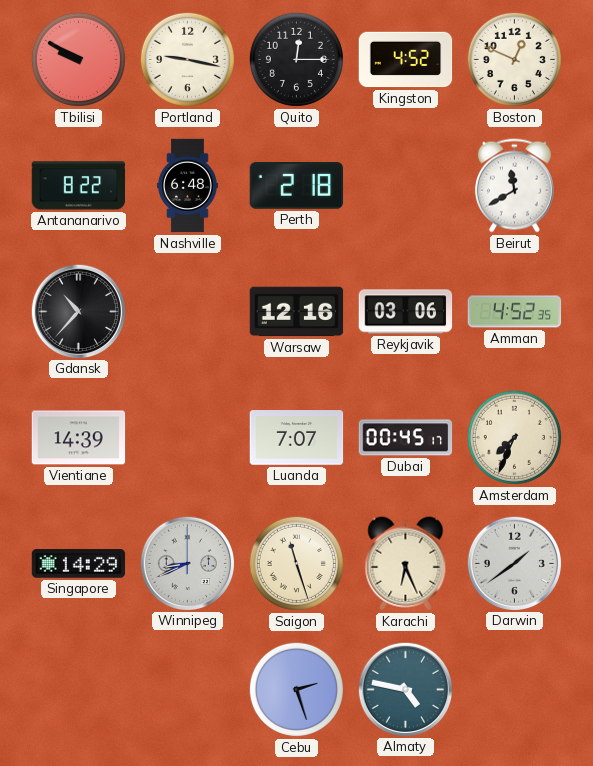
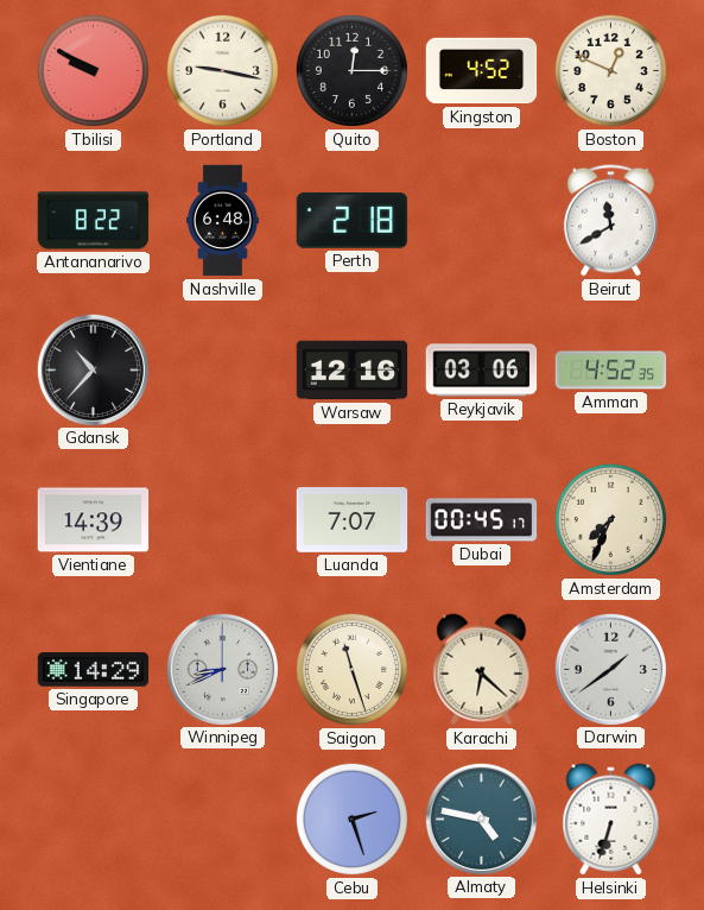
Karachi: 6:26 -> 6:22 (482, 670)
Helsinki: none -> 6:33 (611, 820)
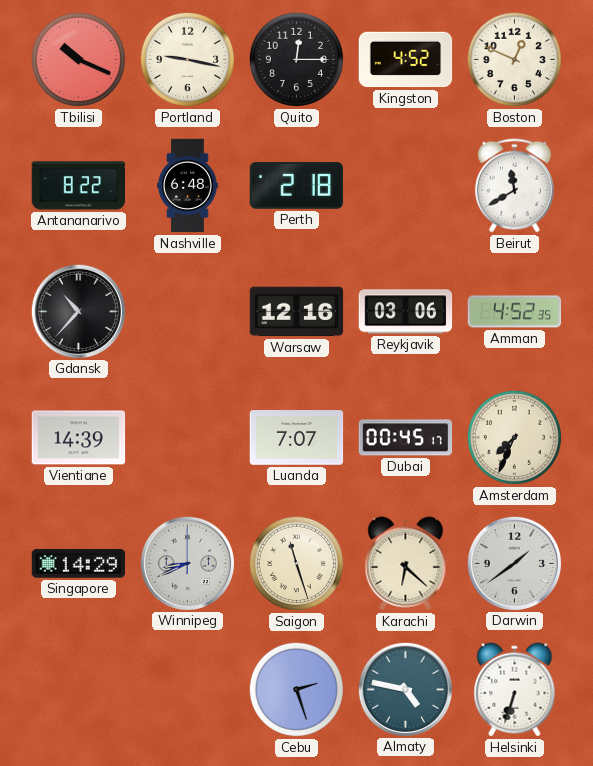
Tbilisi: 9:50 -> 10:19 (78, 59)
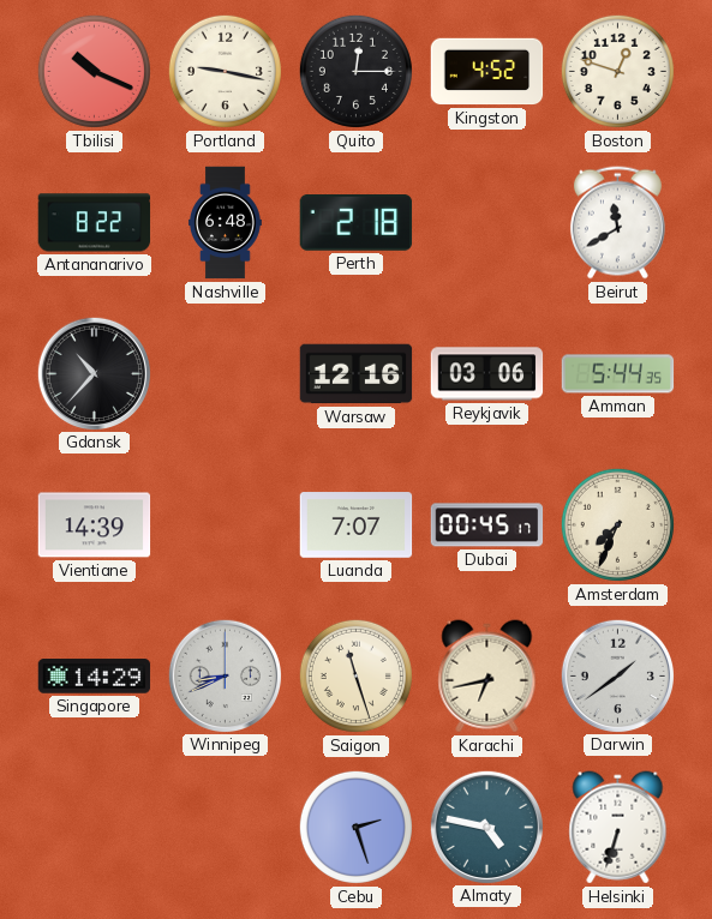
Boston: 12:49 -> 12:48 (617, 71)
Amman: 4:52 -> 5:44 (618, 374)
Karachi: 6:22 -> 6:43 (487, 677)
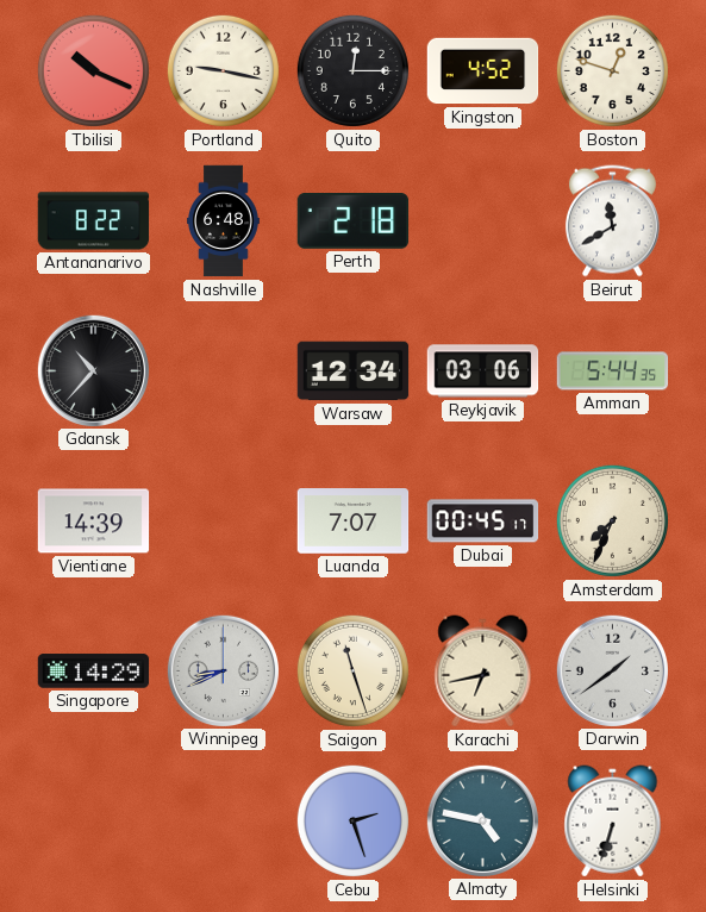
Warsaw: 12:16 -> 12:34 (354, 371)
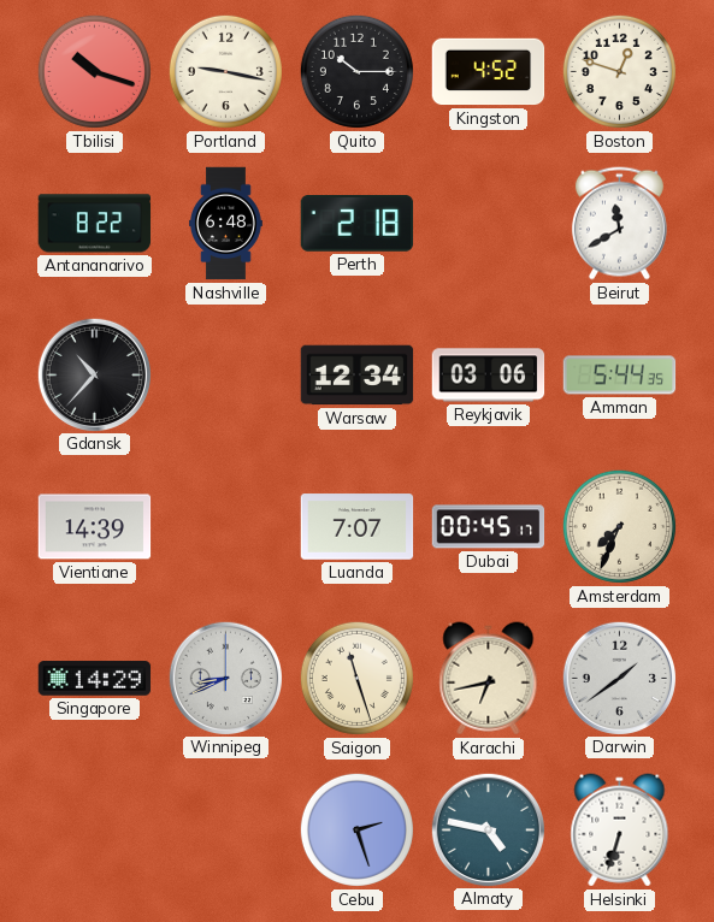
Tbilisi: 10:19 -> 10:18 (94, 71)
Quito: 12:15 -> 10:15 (356, 71)
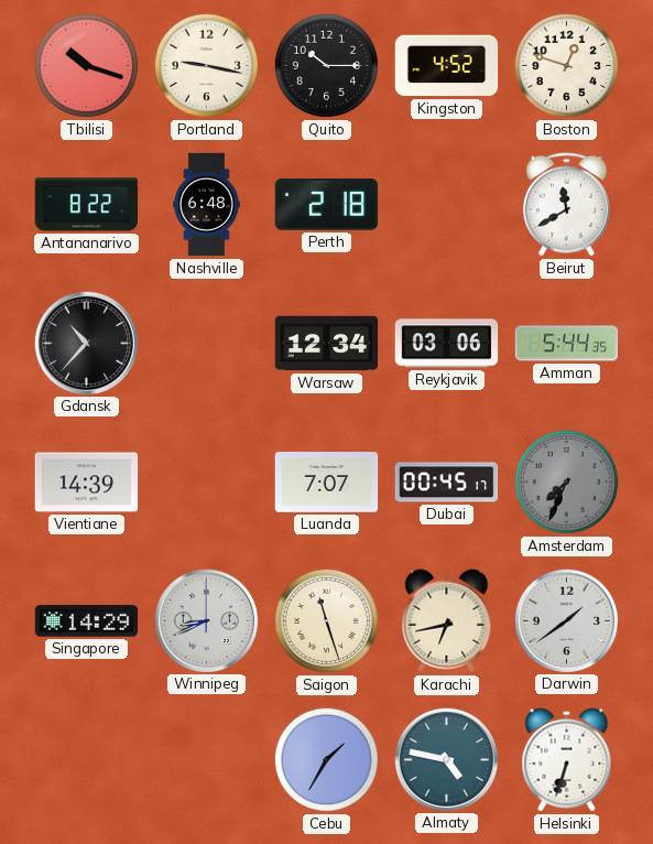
Amsterdam dial: cream -> grey (566, 481)
Cebu: 2:27 -> 1:35 (326, 759)
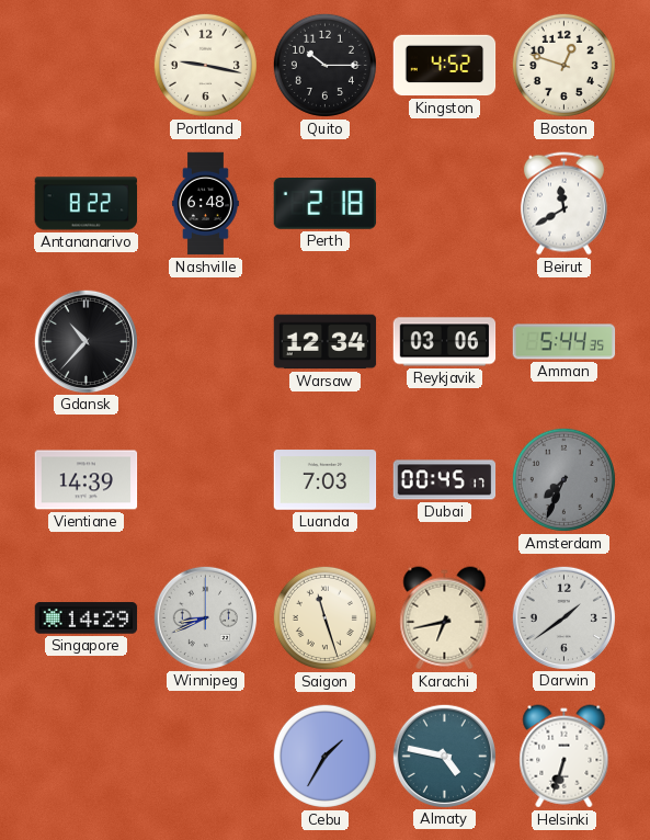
Tbilisi: 10:18 -> none (86, 65)
Luanda: 7:07 -> 7:03 (326, 480)
